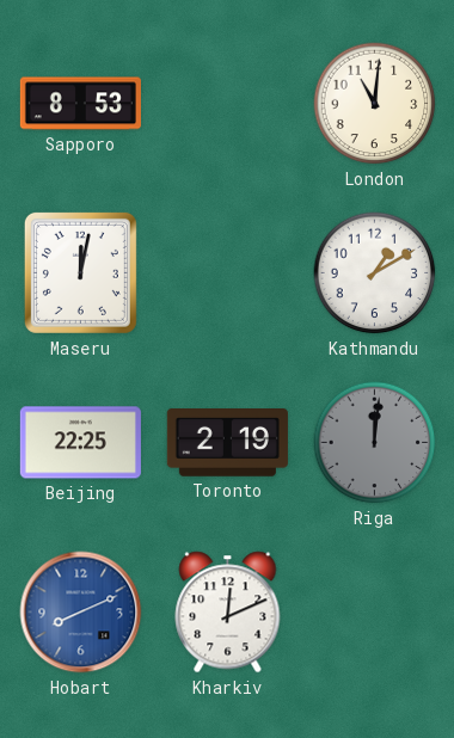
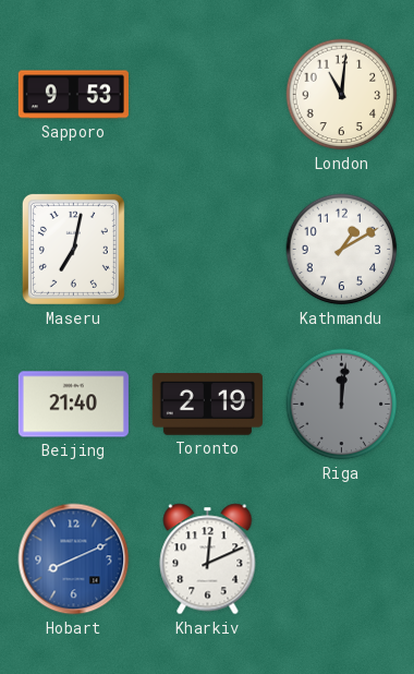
Sapporo: 8:53 -> 9:53 (73, 95)
Maseru: 12:02 -> 7:02 (73, 249)
Beijing: 22:25 -> 21:40 (73, 405)
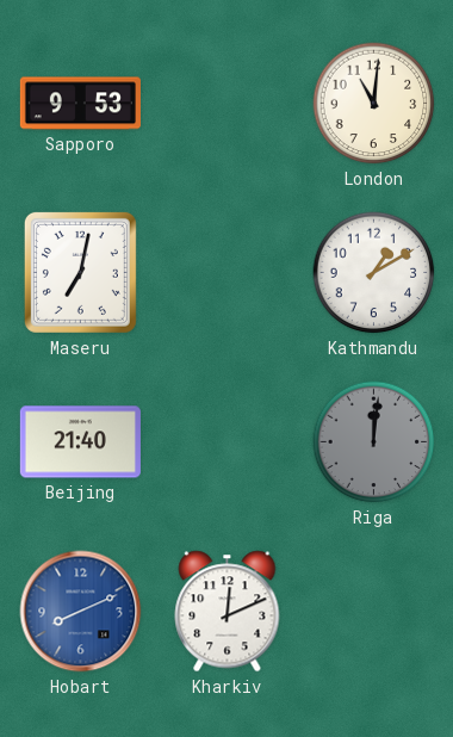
Toronto: 2:19 -> none (207, 405)
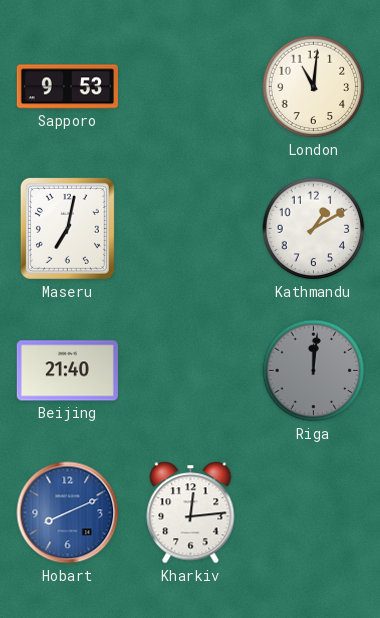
Kharkiv: 12:11 -> 12:14 (191, 513)
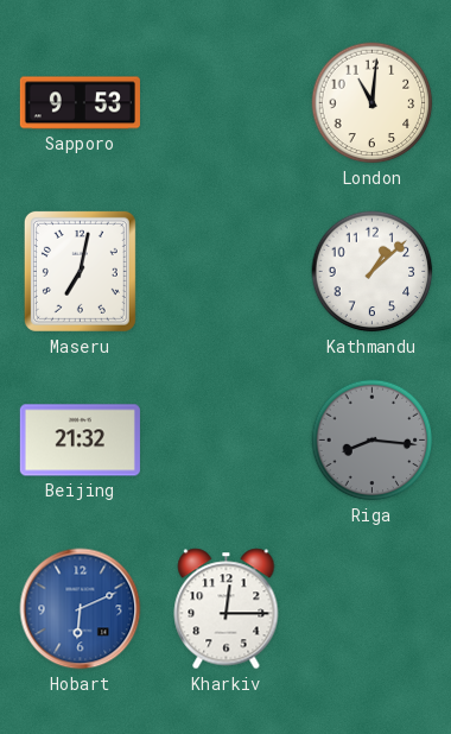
Kathmandu: 1:10 -> 1:08 (373, 272)
Beijing: 21:40 -> 21:32 (80, 441)
Riga: 12:01 -> 8:16 (373, 441)
Hobart: 8:11 -> 6:11 (81, 609)
Kharkiv: 12:14 -> 12:15 (227, 609)
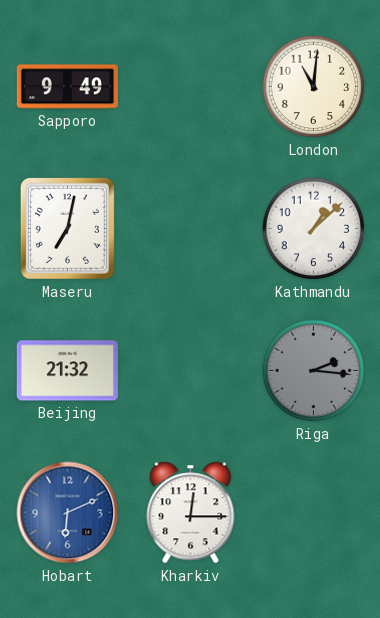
Sapporo: 9:53 -> 9:49 (67, 87)
Riga: 8:16 -> 2:16 (314, 371)
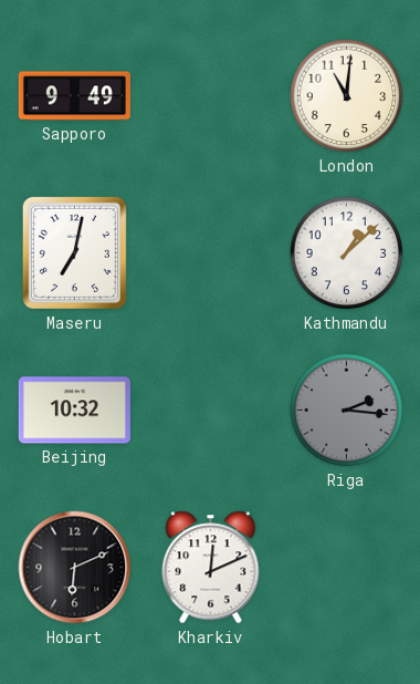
Beijing: 21:32 -> 10:32 (74, 411)
Hobart dial: blue -> black (75, 568)
Kharkiv: 12:15 -> 12:11 (211, 568)
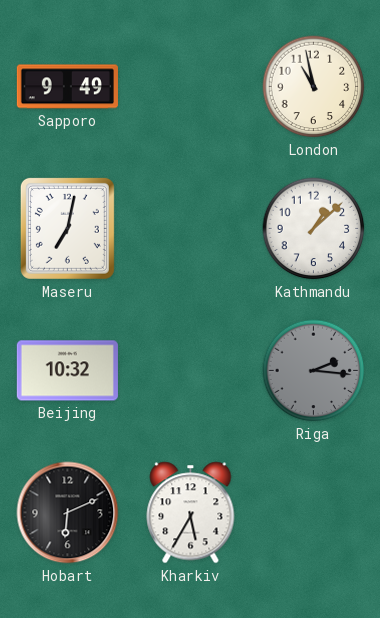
London: 11:01 -> 10:58 (314, 87)
Kharkiv: 12:11 -> 5:35 (191, 513)
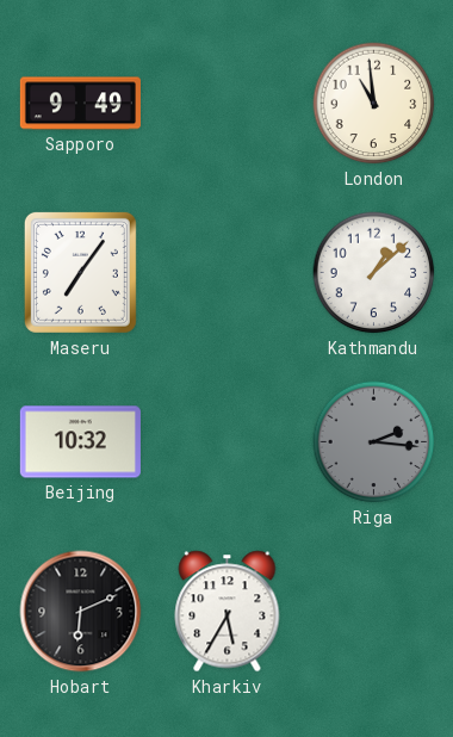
London: 10:58 -> 10:59 (374, 104)
Maseru: 7:02 -> 7:06 (80, 272)
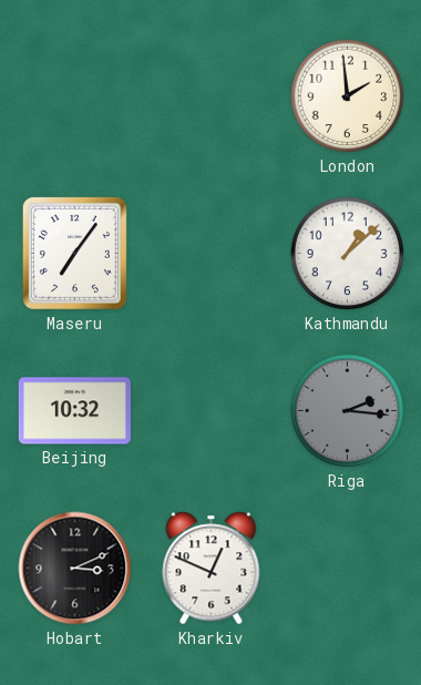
Sapporo: 9:49 -> none (80, 104)
London: 10:59 -> 1:59 (348, 96)
Hobart: 6:11 -> 3:11 (75, 569)
Kharkiv: 5:35 -> 12:49 (212, 569)
